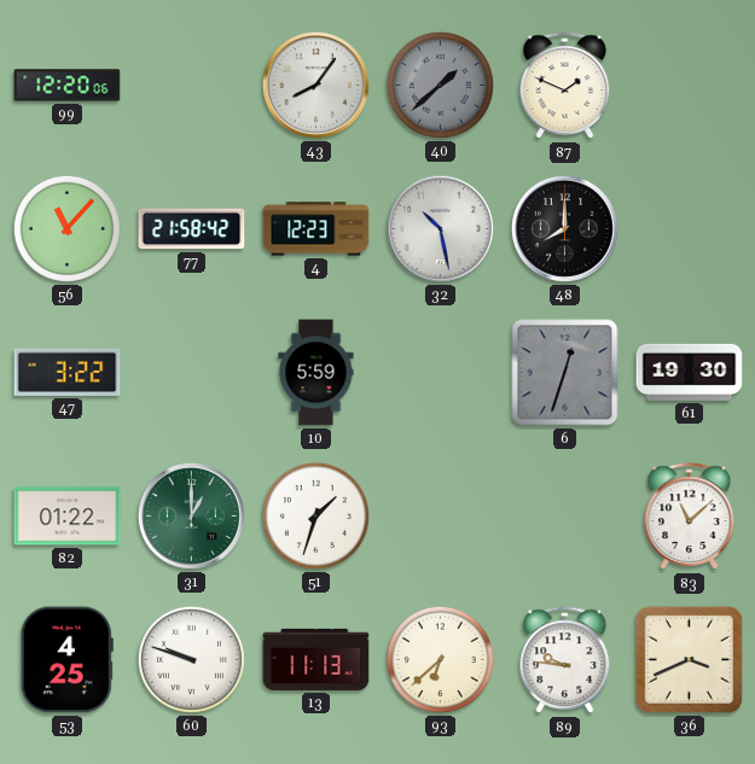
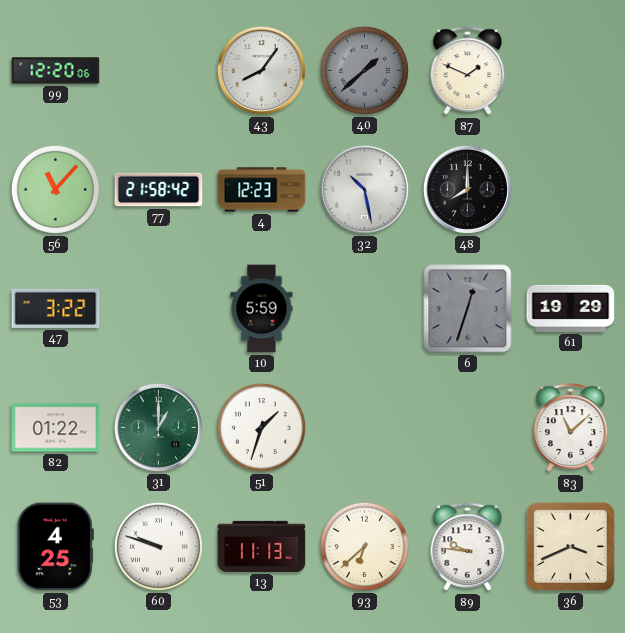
61: 19:30 -> 19:29 (571, 308)
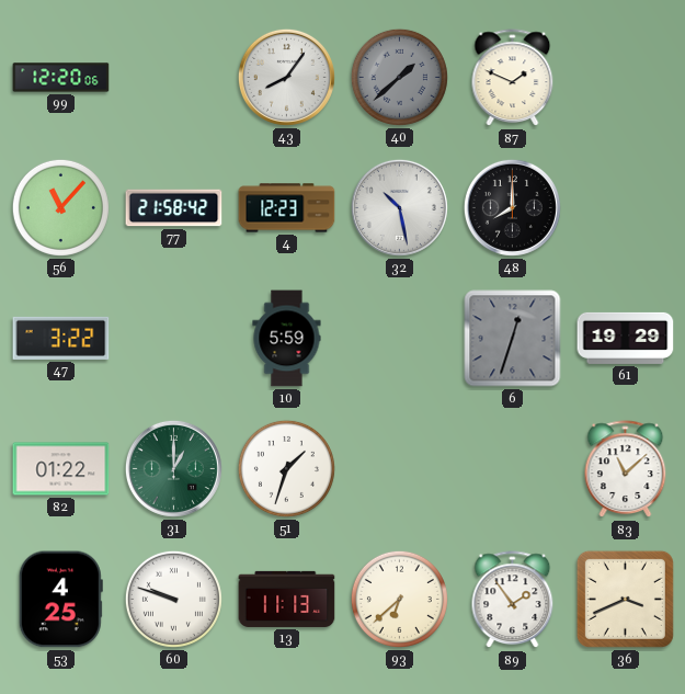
89: 9:46 -> 1:54 (513, 600)
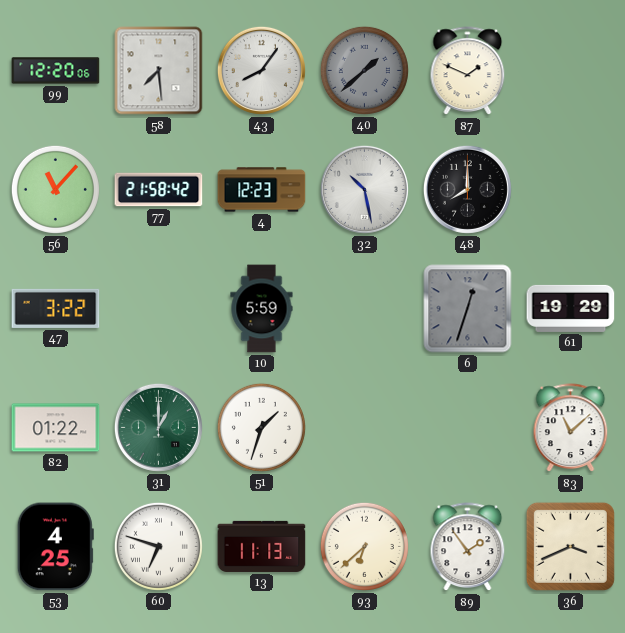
58: none -> 7:29 (159, 71)
60: 9:48 -> 6:48 (158, 546)
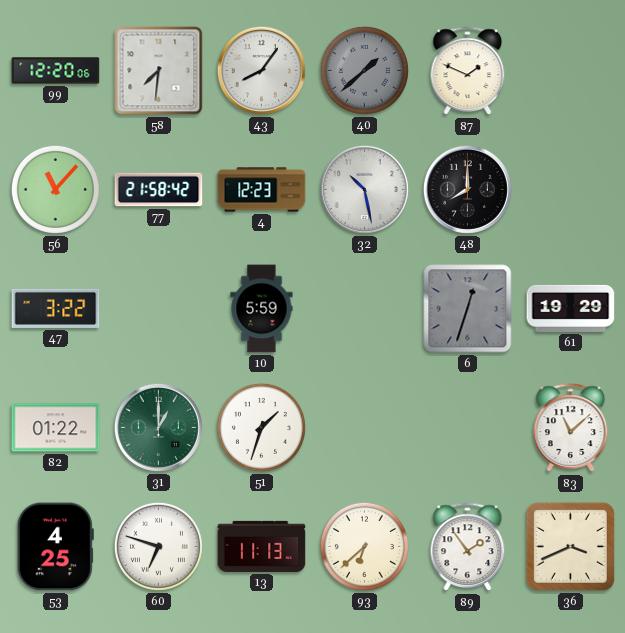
58: 7:29 -> 7:31 (159, 71)
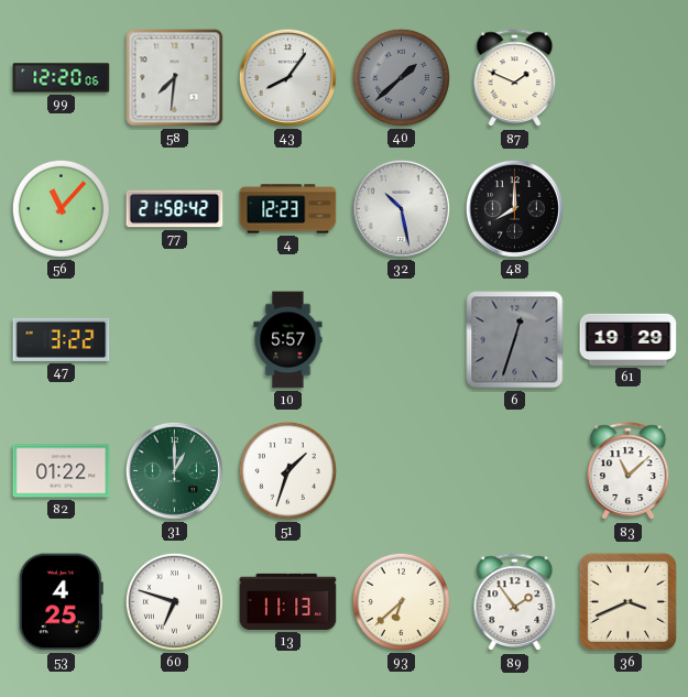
10: 5:59 -> 5:57 (288, 340)
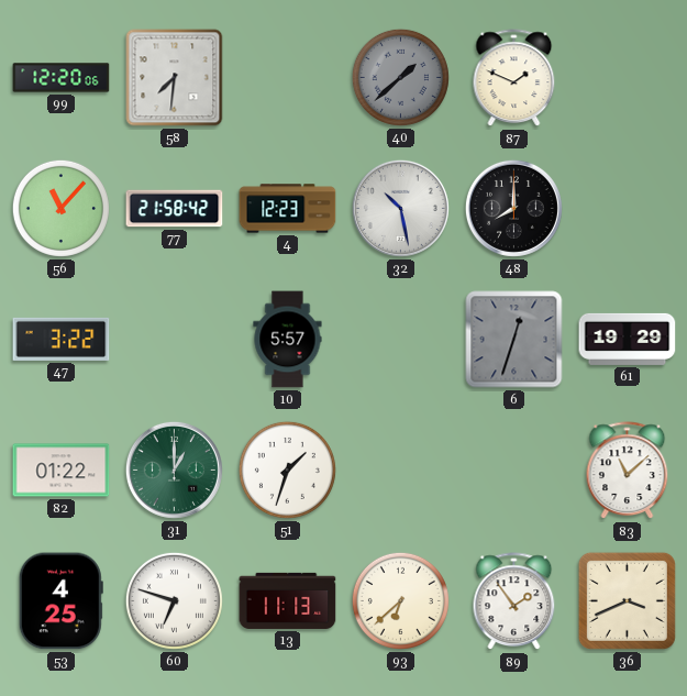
43: 8:06 -> none (287, 77)
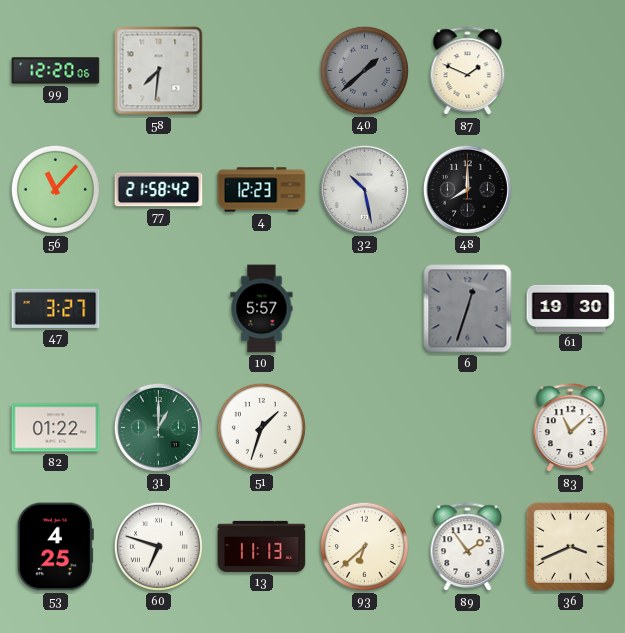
47: 3:22 -> 3:27 (56, 308)
61: 19:29 -> 19:30 (571, 308)
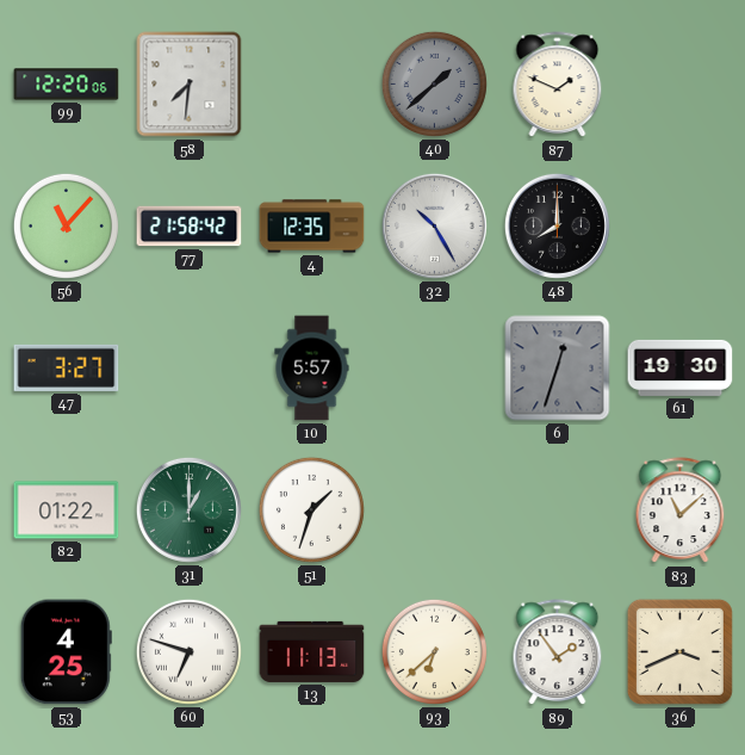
4: 12:23 -> 12:35 (312, 227)
32: 10:28 -> 10:25 (434, 225)
